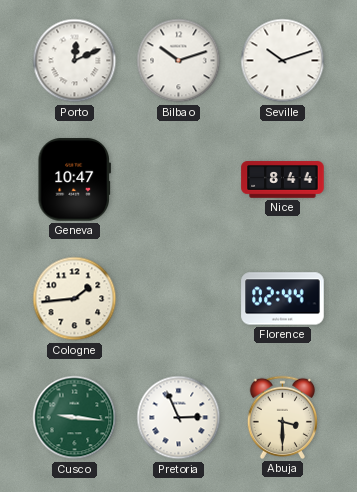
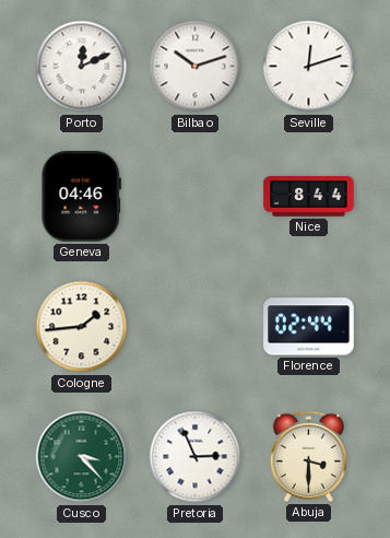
Seville: 10:12 -> 12:12 (309, 67)
Geneva: 10:47 -> 04:46 (81, 197)
Cusco: 9:16 -> 3:23 (82, 457)
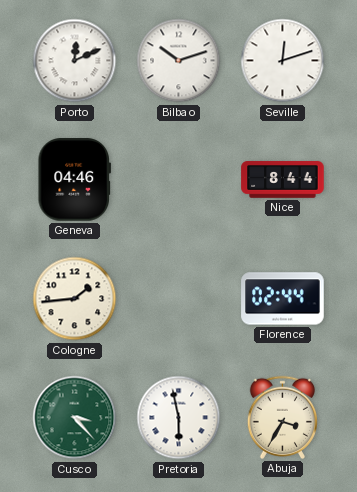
Pretoria: 2:56 -> 5:58 (179, 418)
Abuja: 3:30 -> 3:35 (282, 417)
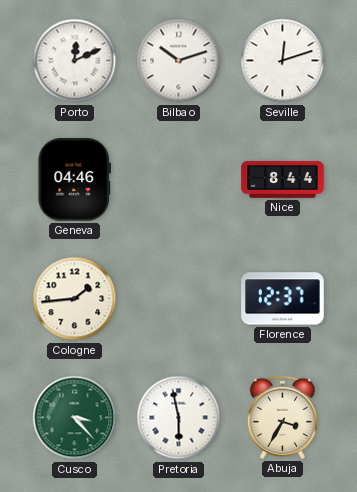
Florence: 02:44 -> 12:37 (283, 299)
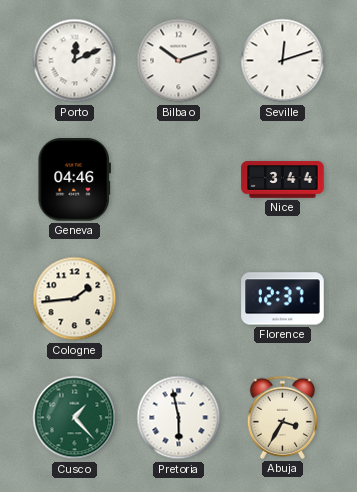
Nice: 8:44 -> 3:44 (283, 180)
Cusco: 3:23 -> 1:23 (75, 418)
